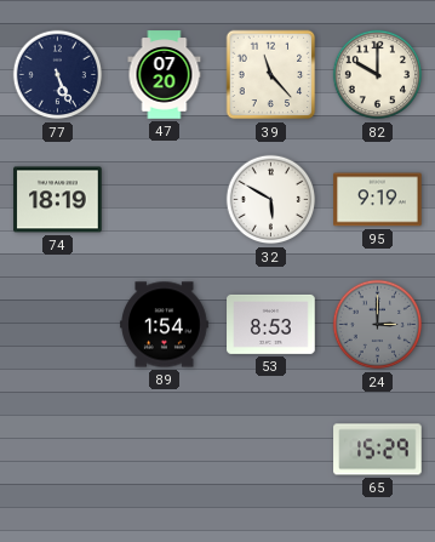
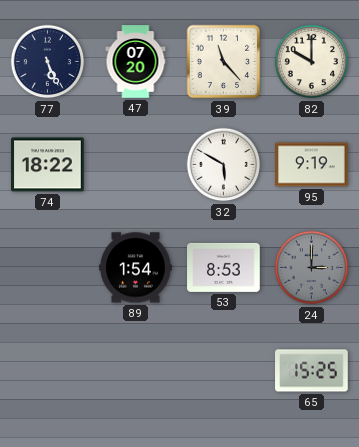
74: 18:19 -> 18:22 (48, 165)
65: 15:29 -> 15:25 (312, 371)
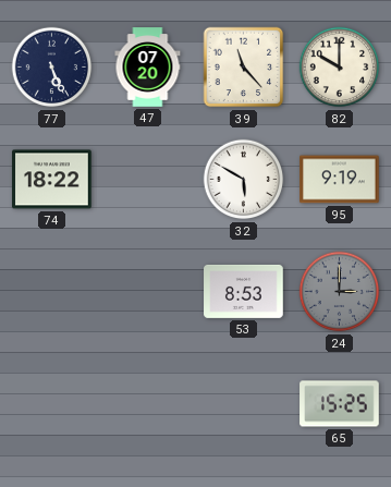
89: 1:54 -> none (136, 268)
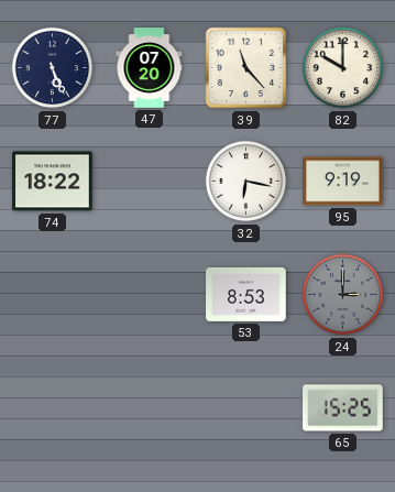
32: 5:50 -> 6:17 (246, 182)
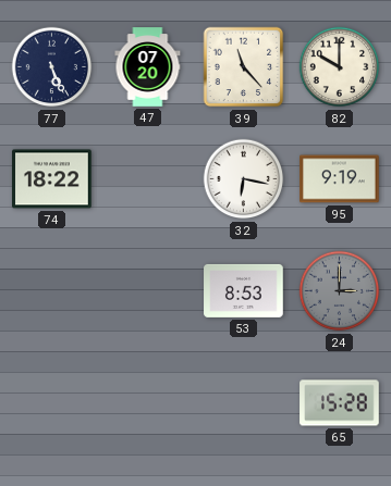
65: 15:25 -> 15:28 (340, 403)
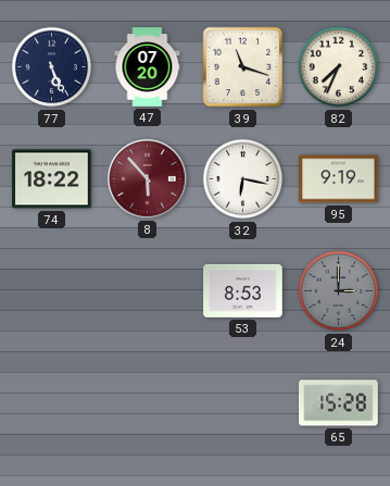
39: 11:23 -> 11:18 (243, 67)
82: 10:00 -> 7:34 (339, 67)
8: none -> 5:53 (147, 178)
